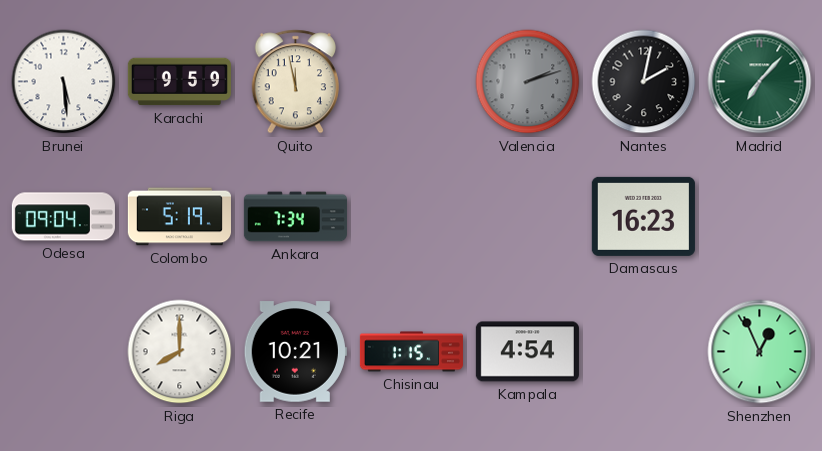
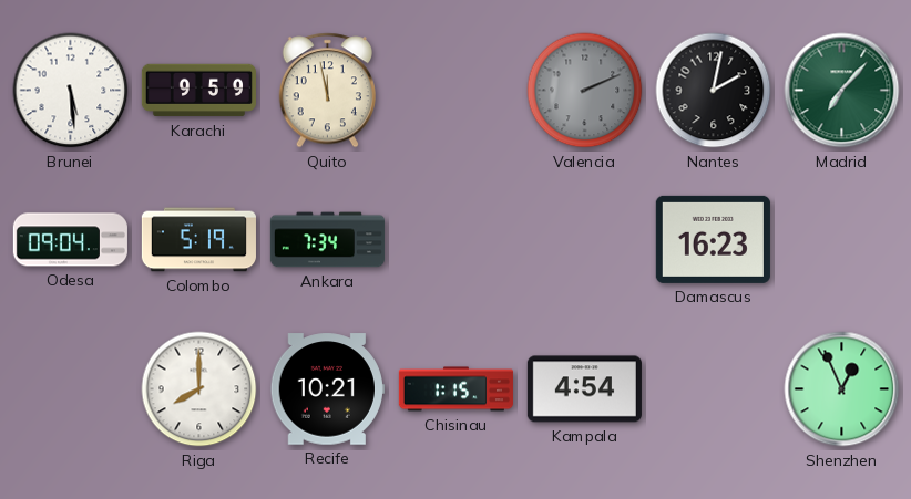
Valencia: 2:12 -> 2:11 (585, 91)
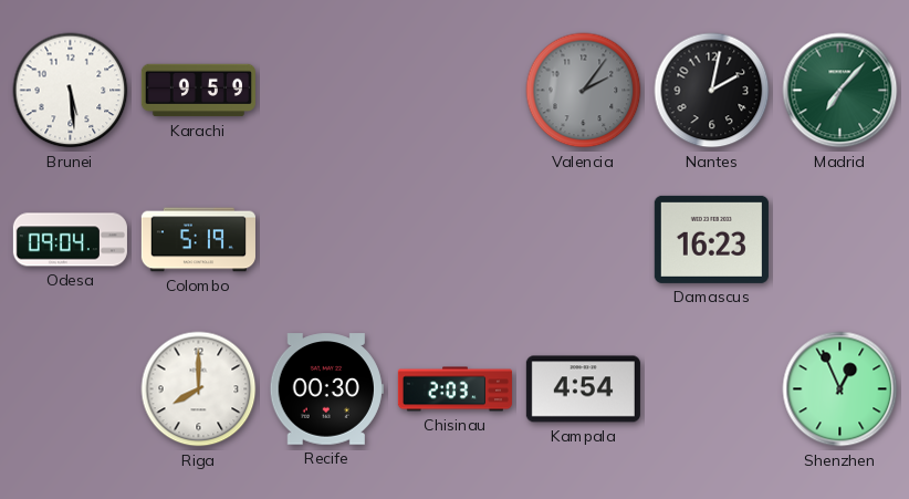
Quito: 11:58 -> none (327, 91)
Valencia: 2:11 -> 2:06 (584, 91)
Ankara: 7:34 -> none (327, 240)
Recife: 10:21 -> 00:30 (326, 389)
Chisinau: 1:15 -> 2:03 (454, 389)
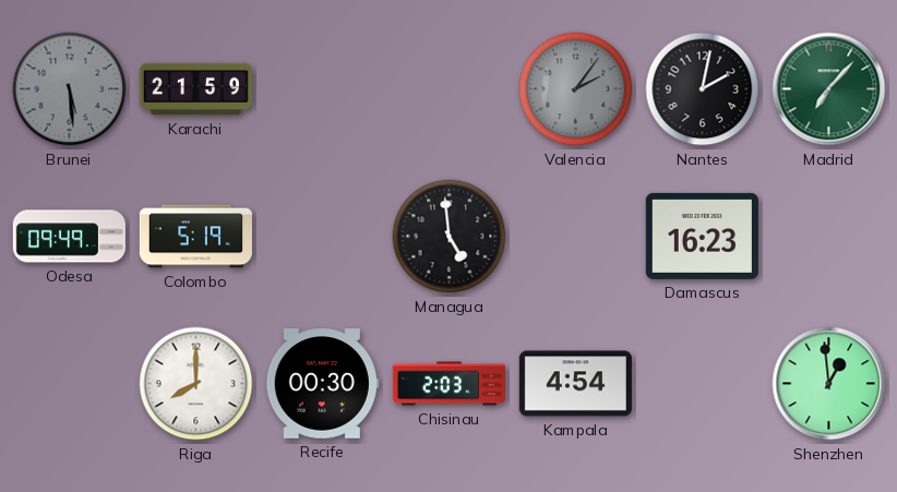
Brunei dial: white -> grey (70, 89)
Karachi: 9:59 -> 21:59 (195, 89)
Odesa: 09:04 -> 09:49 (69, 237)
Managua: none -> 4:59 (450, 237)
Shenzhen: 12:56 -> 12:59 (829, 384)
